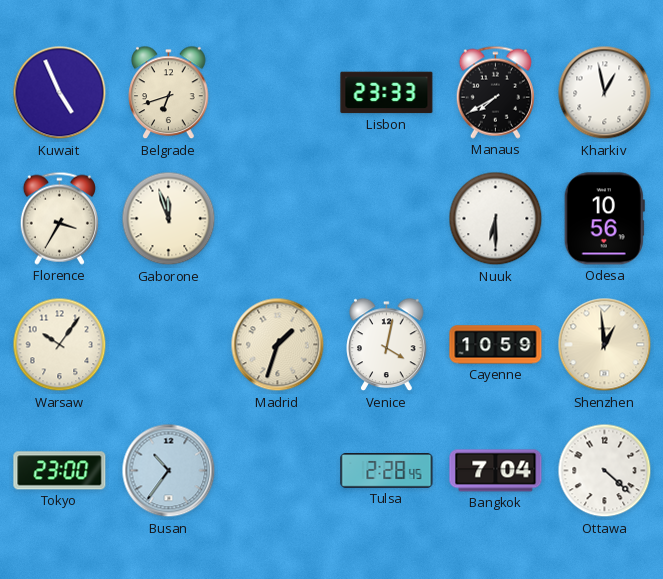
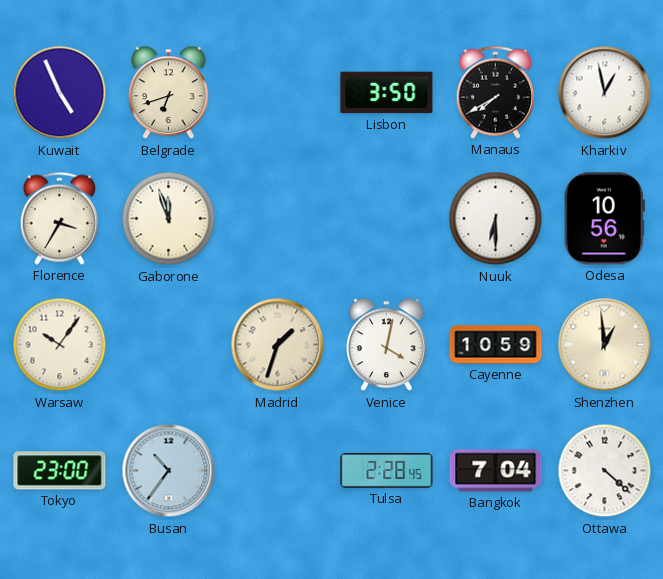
Lisbon: 23:33 -> 3:50 (387, 93)
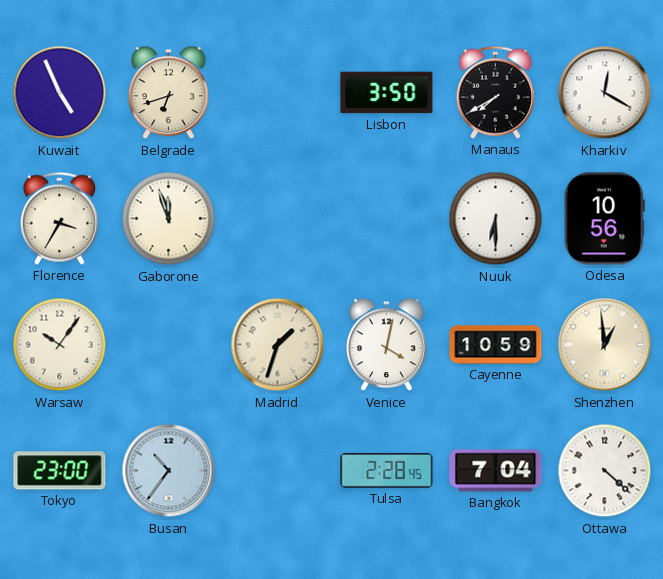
Kharkiv: 12:58 -> 12:20 (605, 93)
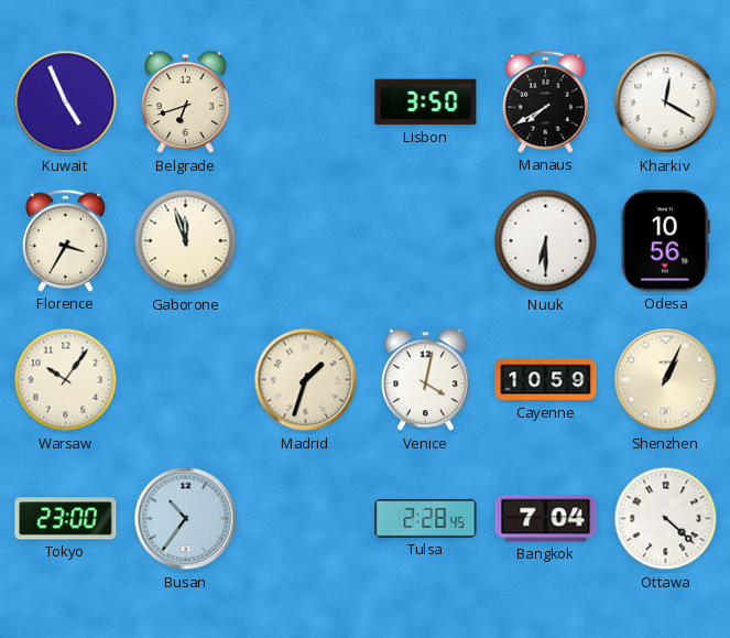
Shenzhen: 12:59 -> 1:04 (666, 380)
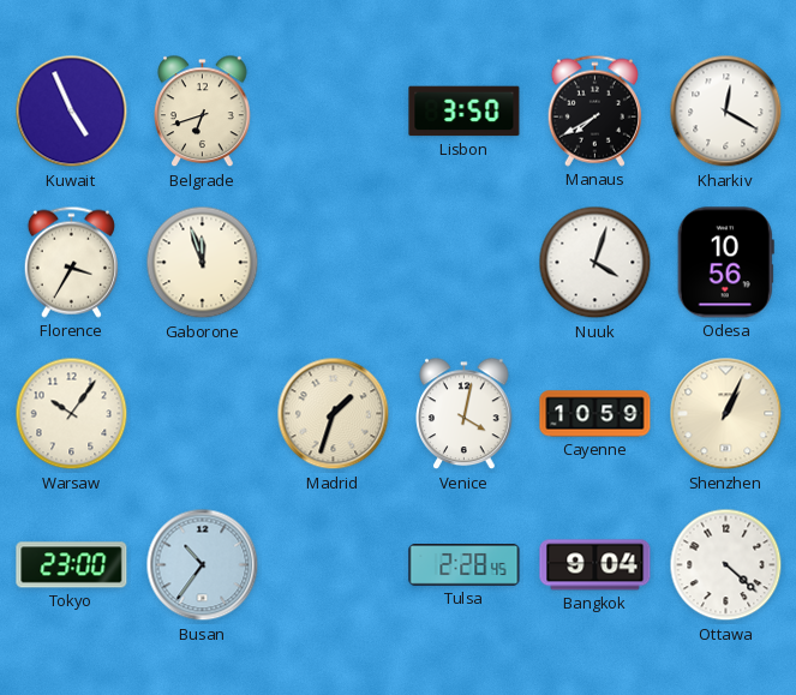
Nuuk: 6:30 -> 4:03 (595, 263)
Bangkok: 7:04 -> 9:04 (595, 565)
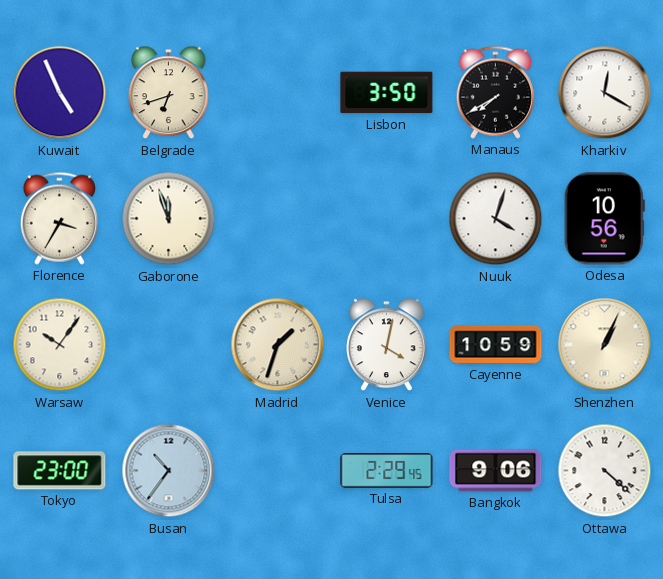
Tulsa: 2:28 -> 2:29 (387, 471)
Bangkok: 9:04 -> 9:06 (496, 471)
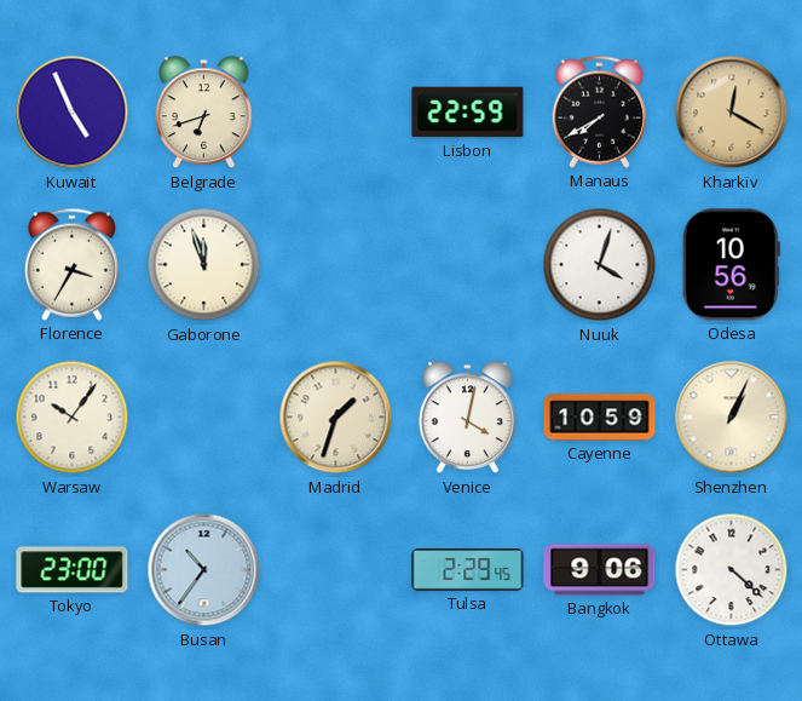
Lisbon: 3:50 -> 22:59 (468, 113)
Kharkiv dial: white -> champagne (732, 113)
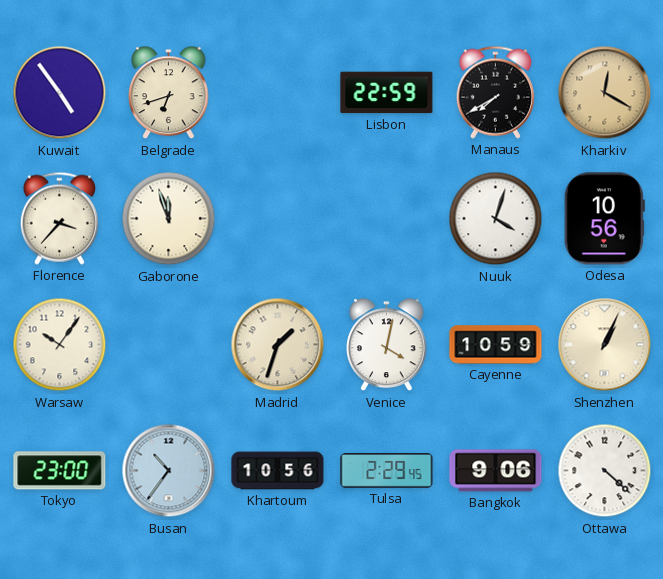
Kuwait: 4:56 -> 4:54 (60, 93)
Florence: 3:35 -> 3:37 (59, 218)
Khartoum: none -> 10:56 (278, 471)
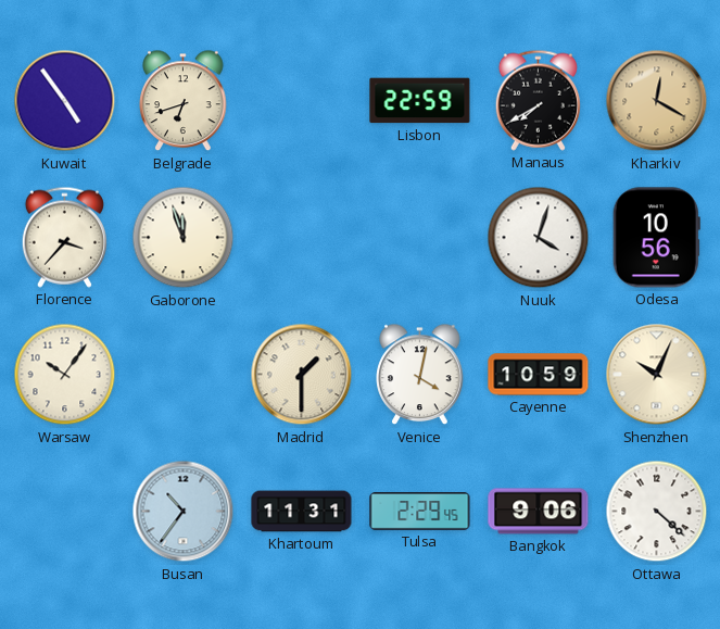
Madrid: 1:33 -> 1:30 (302, 375)
Shenzhen: 1:04 -> 10:04 (657, 375)
Tokyo: 23:00 -> none (60, 471)
Khartoum: 10:56 -> 11:31 (302, 512)
